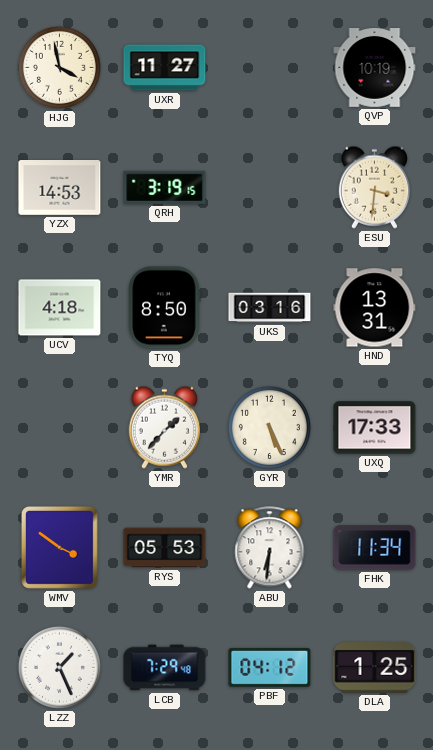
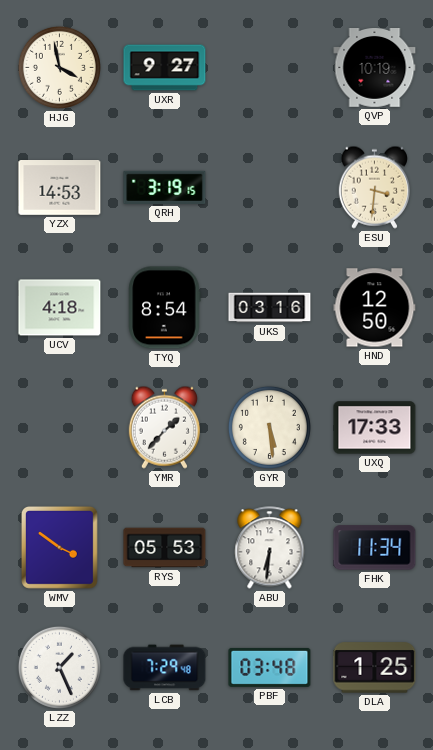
UXR: 11:27 -> 9:27 (165, 68)
TYQ: 8:50 -> 8:54 (165, 308)
HND: 13:31 -> 12:50 (375, 308)
GYR: 5:26 -> 5:29 (269, 427)
PBF: 04:12 -> 03:48 (270, 667)
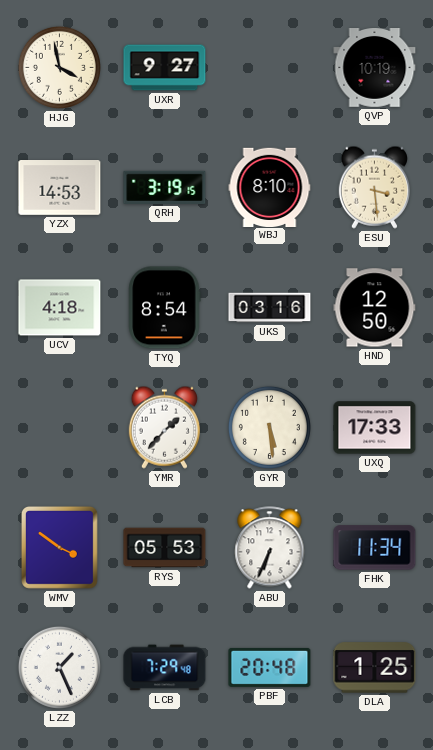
WBJ: none -> 8:10 (270, 187)
ESU: 3:31 -> 3:29 (374, 187)
ABU: 6:31 -> 6:34 (270, 548)
PBF: 03:48 -> 20:48 (270, 667)
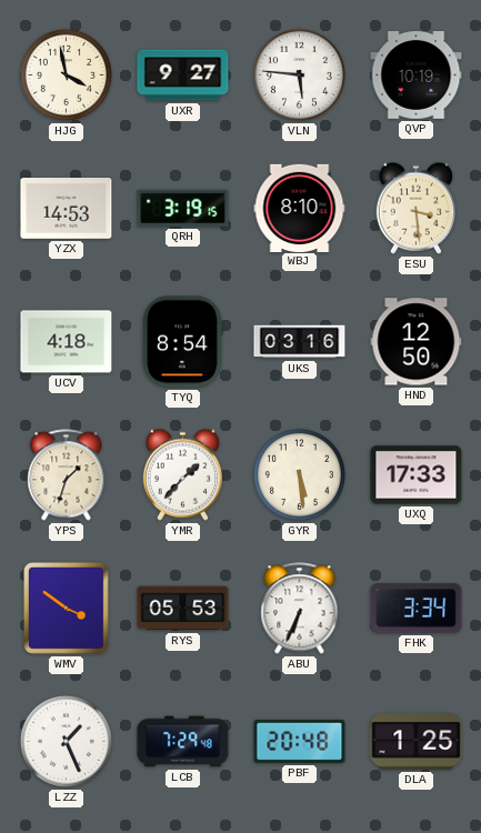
VLN: none -> 5:46 (299, 74)
YPS: none -> 1:33 (67, 475)
FHK: 11:34 -> 3:34 (417, 609)
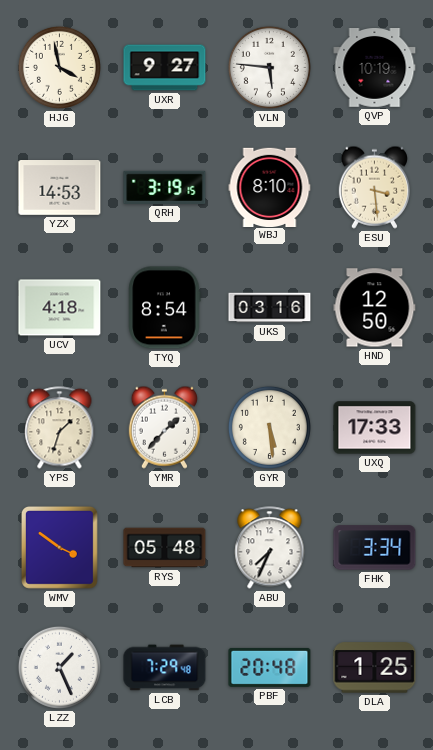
RYS: 05:53 -> 05:48 (165, 548)
ABU: 6:34 -> 7:34 (270, 548)
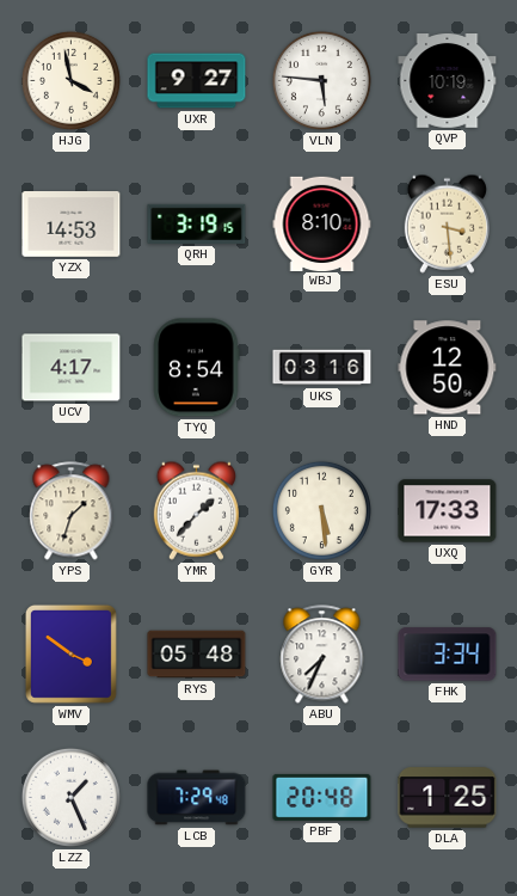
UCV: 4:18 -> 4:17 (72, 368)
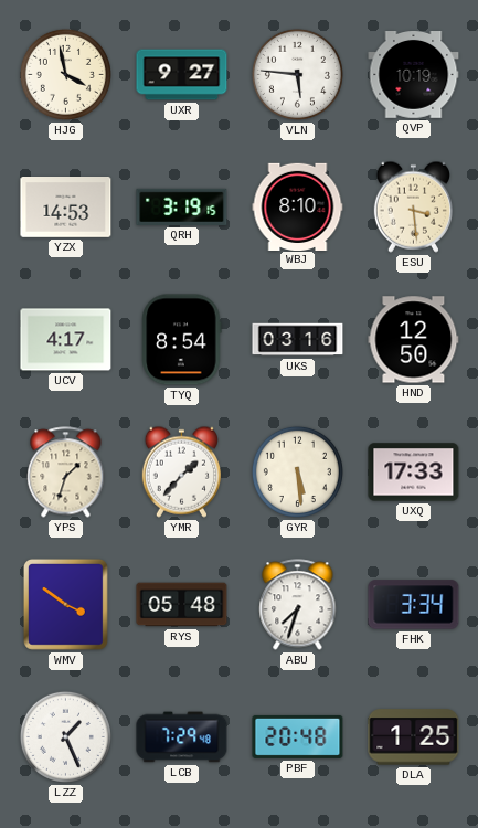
ABU: 7:34 -> 7:33 (298, 605)
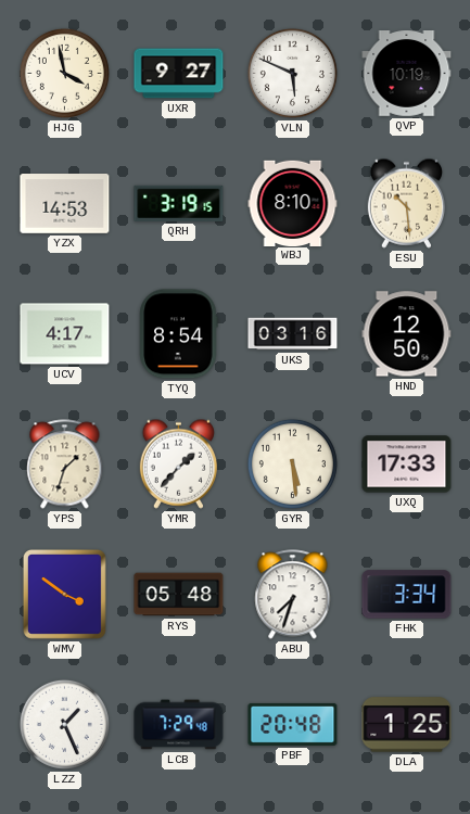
VLN: 5:46 -> 5:49 (292, 73)
ESU: 3:29 -> 10:29 (406, 203)
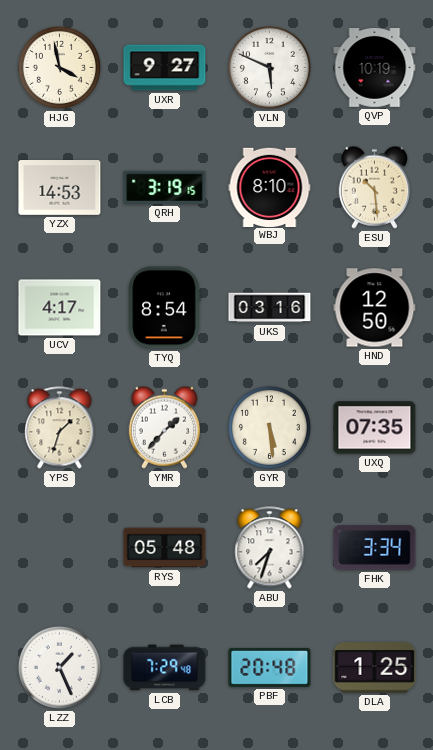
UXQ: 17:33 -> 07:35 (375, 428)
WMV: 3:51 -> none (64, 594)
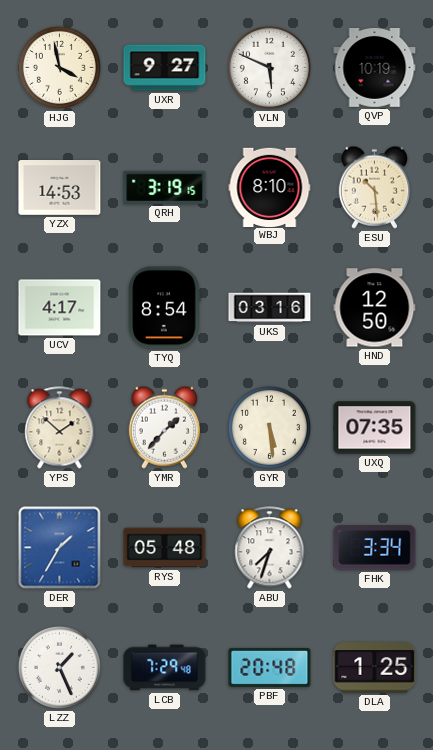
YPS: 1:33 -> 1:52 (60, 428)
DER: none -> 1:35 (60, 548)
